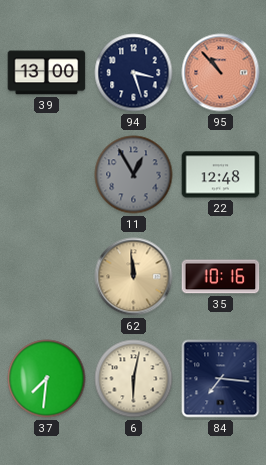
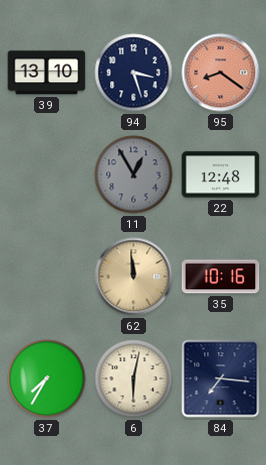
39: 13:00 -> 13:10 (47, 73)
95: 10:53 -> 8:21 (221, 73)
37: 7:31 -> 7:35 (47, 379)
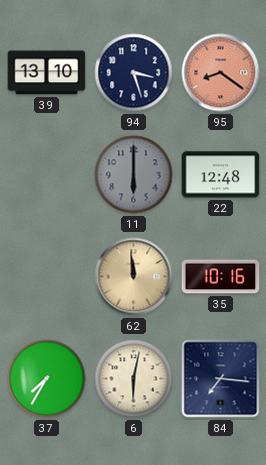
11: 12:55 -> 6:00 (134, 175)
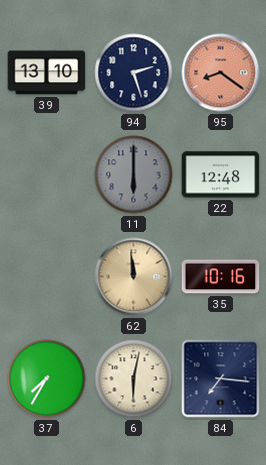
94: 3:27 -> 2:27 (134, 73)
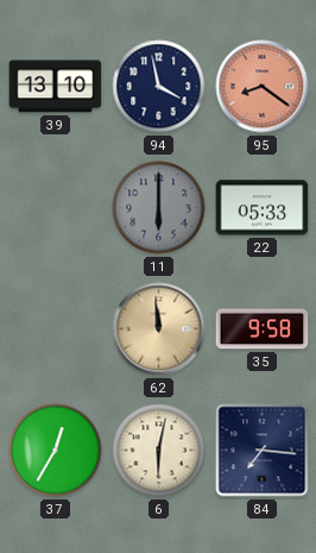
94: 2:27 -> 3:58 (159, 87)
22: 12:48 -> 05:33 (263, 208)
35: 10:16 -> 9:58 (263, 329)
37: 7:35 -> 12:35 (56, 451)
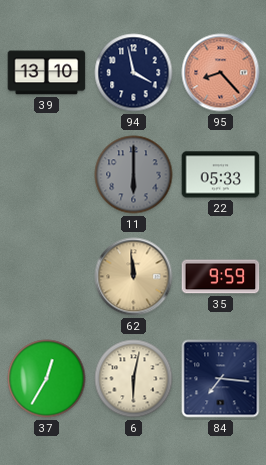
95: 8:21 -> 8:23 (221, 73)
35: 9:58 -> 9:59 (221, 277)
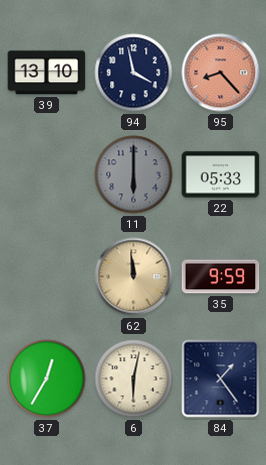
84: 7:16 -> 1:24 (221, 379)
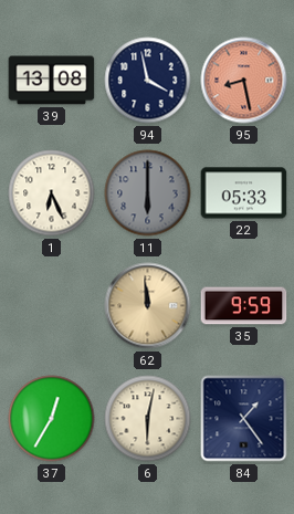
39: 13:10 -> 13:08 (52, 81)
95: 8:23 -> 8:28 (244, 81)
1: none -> 6:26 (52, 193)
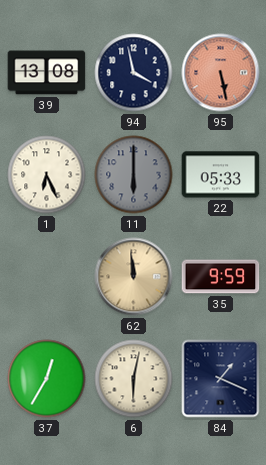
95: 8:28 -> 5:28 (221, 73)
84: 1:24 -> 1:19 (221, 379)
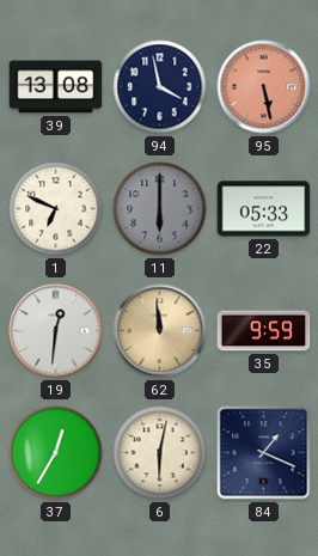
1: 6:26 -> 6:49 (56, 209)
19: none -> 12:31 (56, 331)
